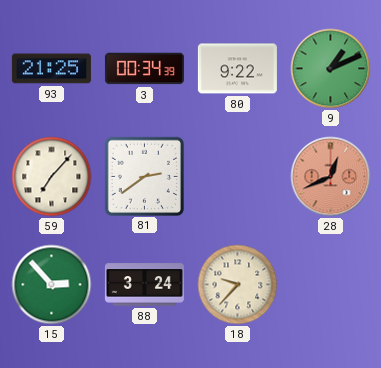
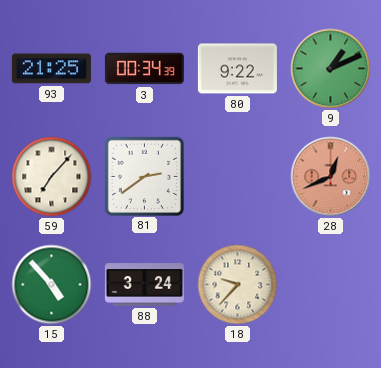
15: 2:53 -> 4:53 (52, 285)
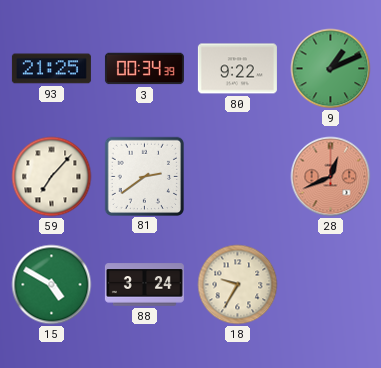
15: 4:53 -> 4:50 (52, 285)
18: 9:37 -> 9:35 (238, 285)
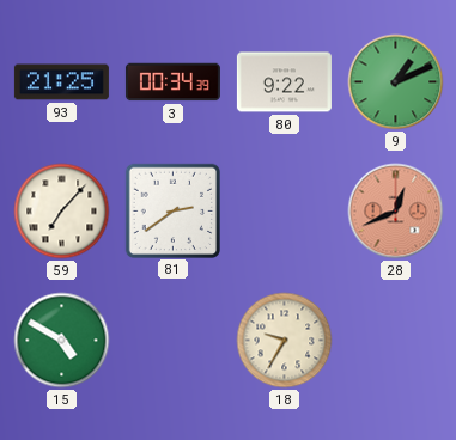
88: 3:24 -> none (144, 285)
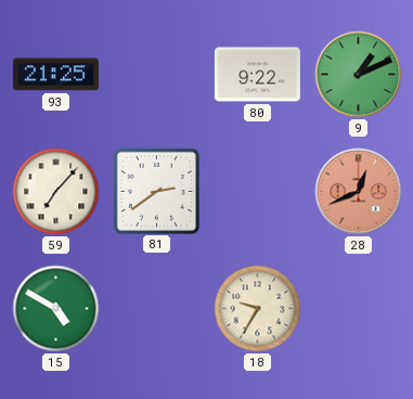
3: 00:34 -> none (172, 82)
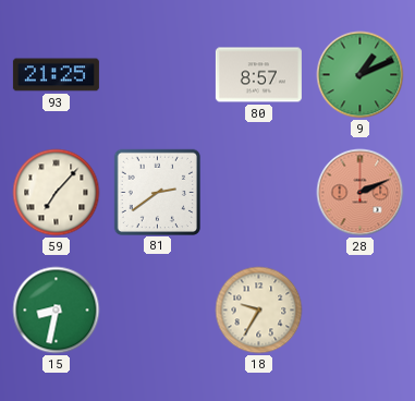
80: 9:22 -> 8:57 (258, 75)
28: 12:41 -> 2:11 (361, 193)
15: 4:50 -> 8:32 (57, 311)
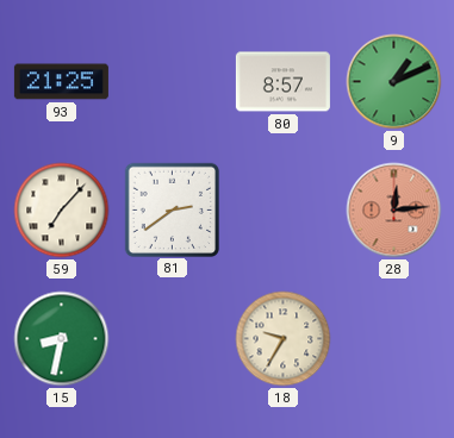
28: 2:11 -> 12:14 (394, 211)
